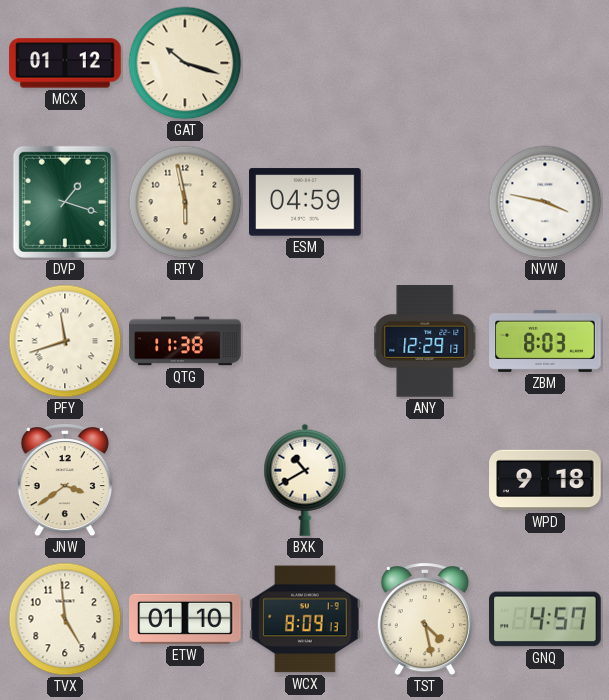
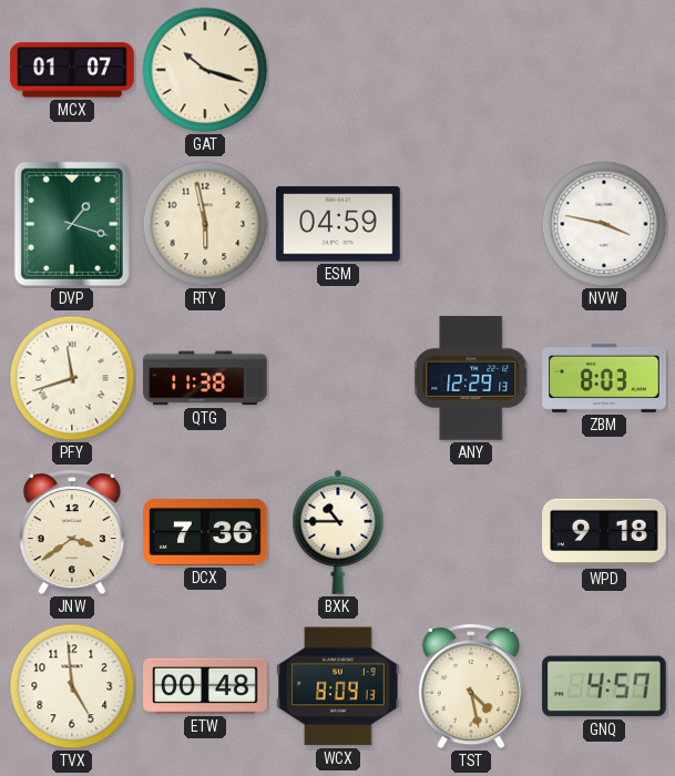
MCX: 01:12 -> 01:07 (72, 70)
DCX: none -> 7:36 (205, 532)
BXK: 10:40 -> 10:45 (338, 532)
ETW: 01:10 -> 00:48 (205, 686)
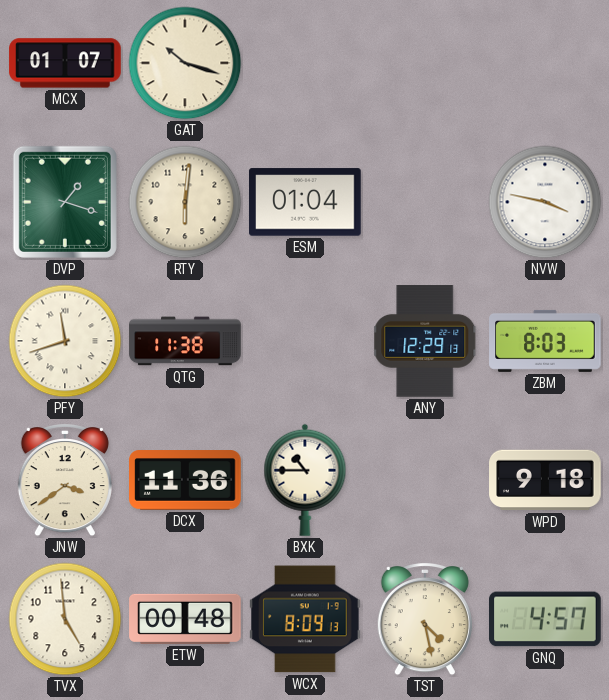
RTY: 5:58 -> 6:01 (185, 202)
ESM: 04:59 -> 01:04 (305, 202)
DCX: 7:36 -> 11:36 (185, 480)
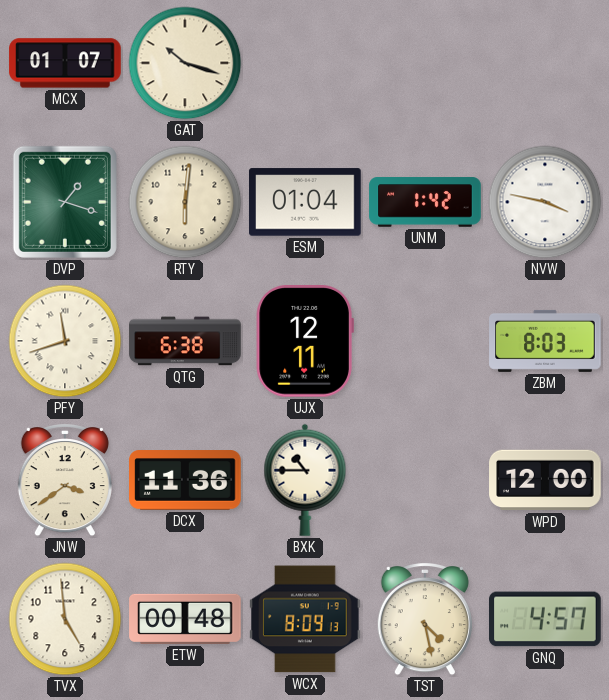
UNM: none -> 1:42 (425, 202)
QTG: 11:38 -> 6:38 (185, 341)
UJX: none -> 12:11 (305, 342)
ANY: 12:29 -> none (426, 341)
WPD: 9:18 -> 12:00 (545, 480)
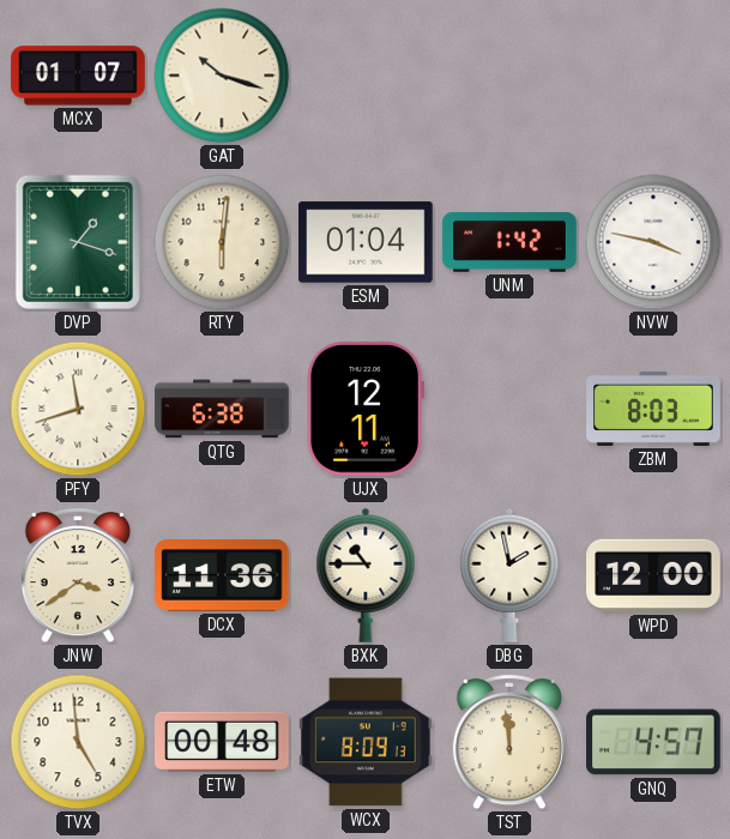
DBG: none -> 1:58 (509, 575)
TST: 4:28 -> 11:59 (509, 743)
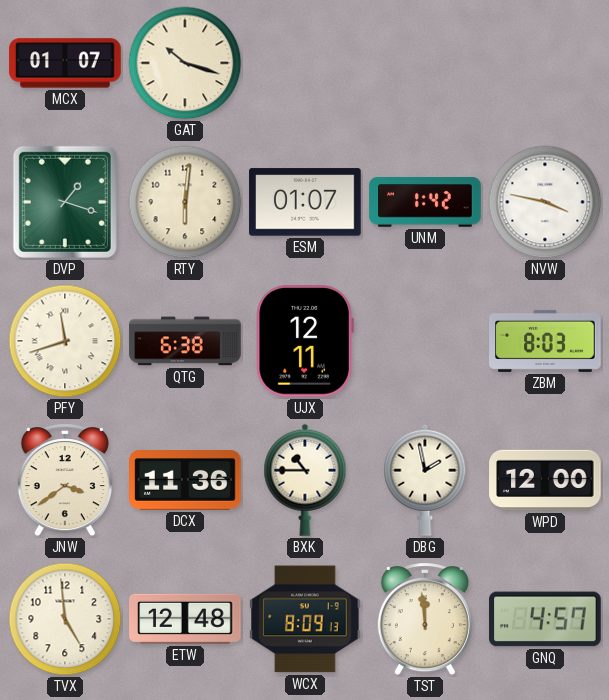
ESM: 01:04 -> 01:07 (305, 202)
ETW: 00:48 -> 12:48 (185, 619)
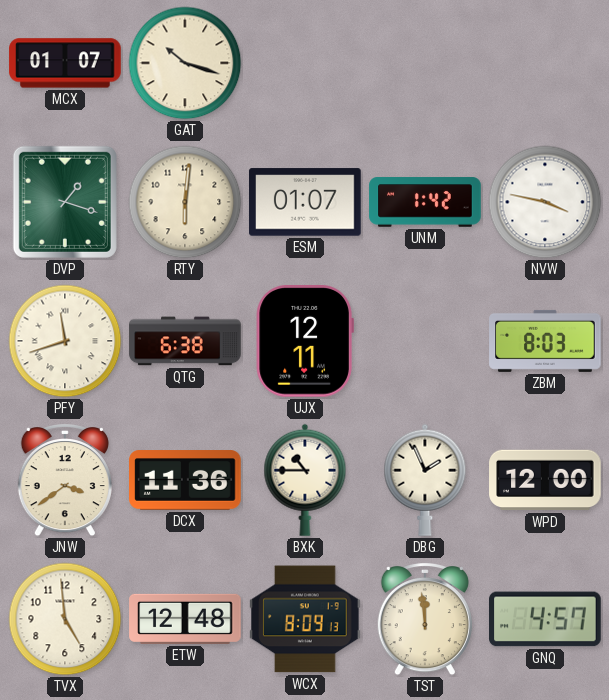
DBG: 1:58 -> 1:56 (425, 480)
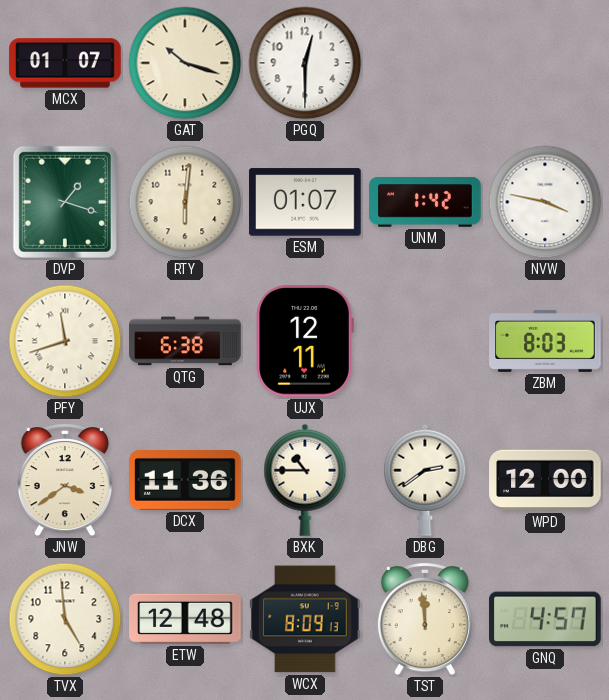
PGQ: none -> 12:30 (305, 63)
DBG: 1:56 -> 2:39 (425, 480)
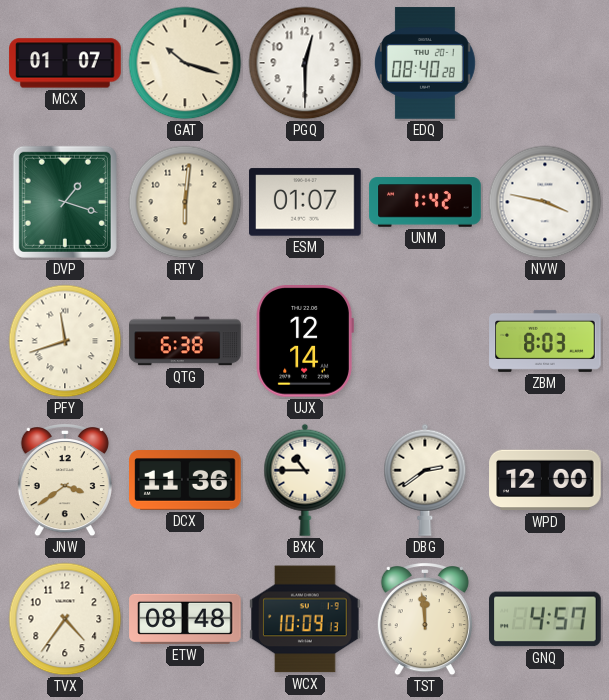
EDQ: none -> 08:40 (425, 63)
UJX: 12:11 -> 12:14 (305, 342)
TVX: 4:59 -> 4:36 (65, 619)
ETW: 12:48 -> 08:48 (185, 619)
WCX: 8:09 -> 10:09 (306, 619)
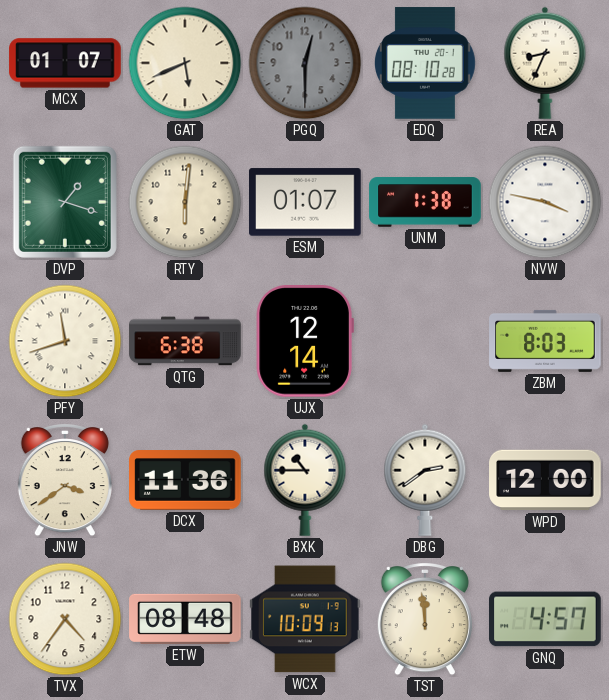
GAT: 10:18 -> 5:41 (185, 63)
PGQ dial: white -> grey (305, 63)
EDQ: 08:40 -> 08:10 (425, 63)
REA: none -> 8:34 (545, 63)
UNM: 1:42 -> 1:38 (425, 202)
